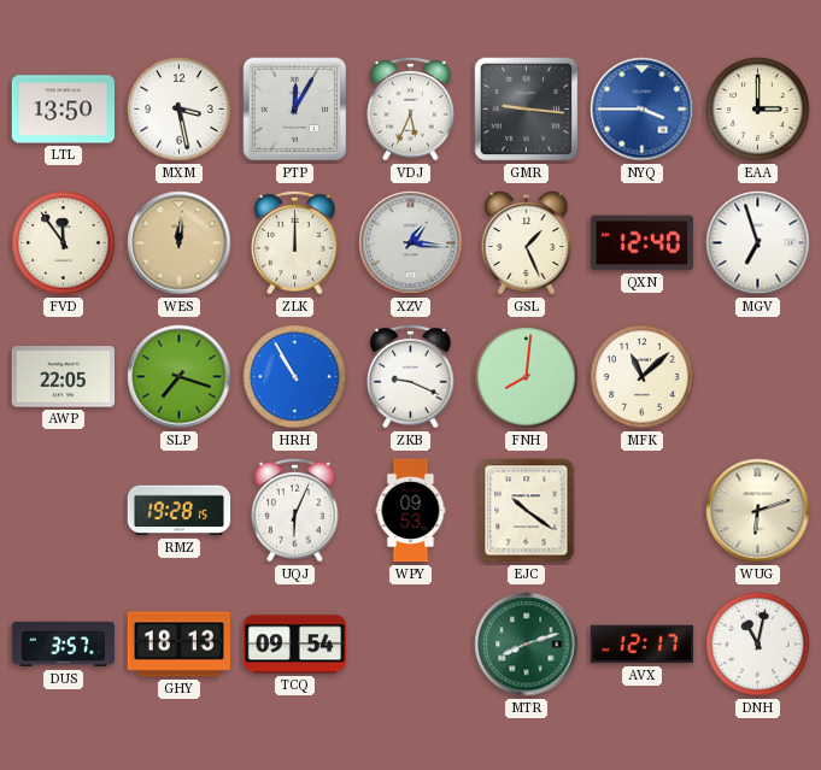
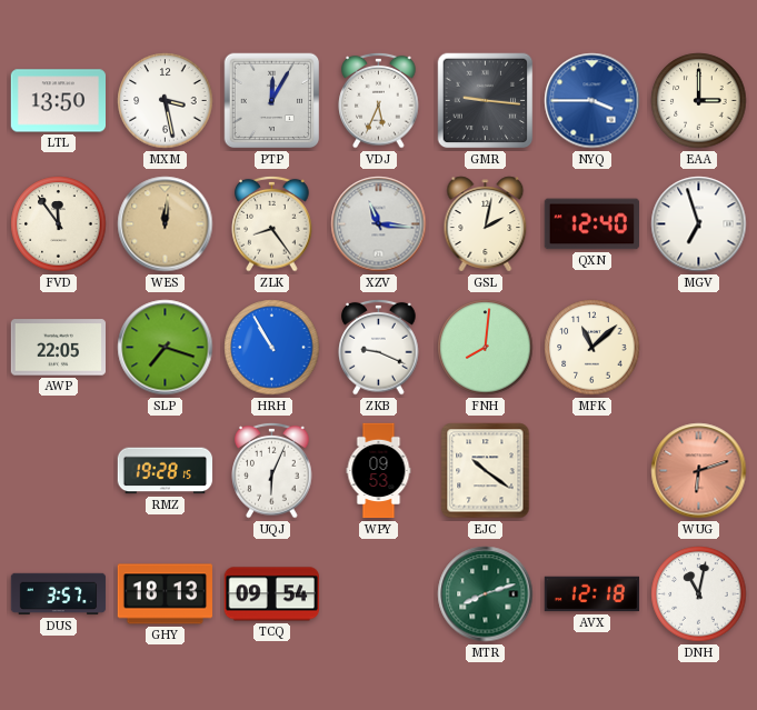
ZLK: 12:00 -> 8:24 (272, 223)
XZV: 1:16 -> 11:16 (379, 224)
GSL: 1:26 -> 2:02 (486, 224)
WUG dial: cream -> salmon (699, 471)
AVX: 12:17 -> 12:18 (592, 594)
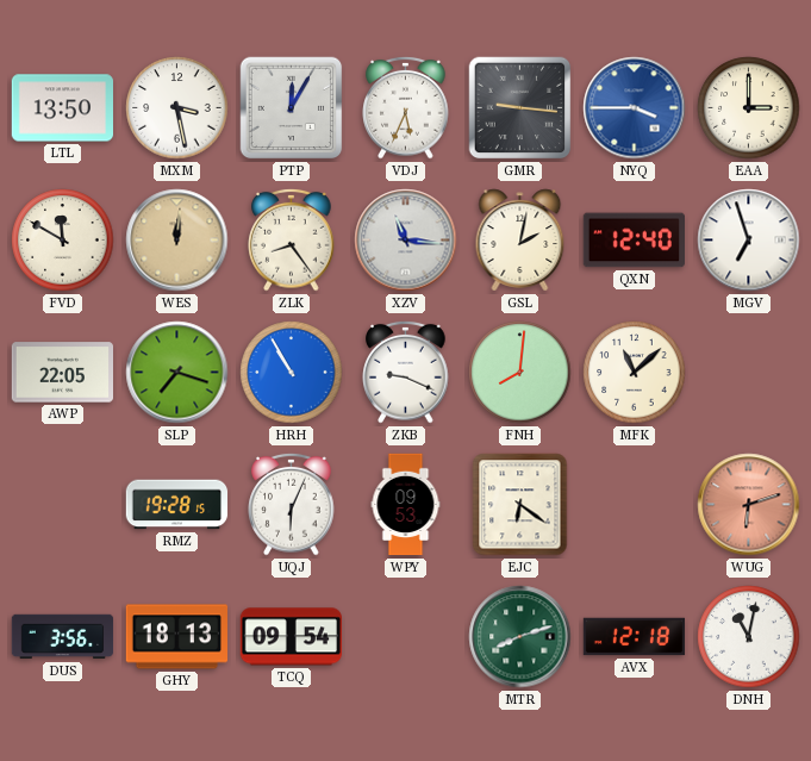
FVD: 11:54 -> 11:50 (63, 241)
EJC: 10:21 -> 6:21 (520, 505)
DUS: 3:57 -> 3:56 (63, 637)
